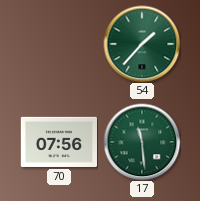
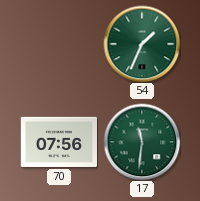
54: 1:37 -> 1:34 (142, 44)
17: 11:29 -> 11:31 (142, 142)
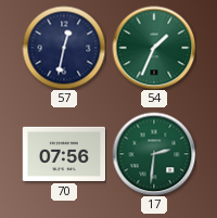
57: none -> 12:32 (64, 48)
17: 11:31 -> 2:31 (154, 154)
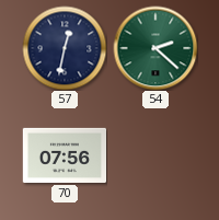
54: 1:34 -> 2:22 (155, 48)
17: 2:31 -> none (154, 154)
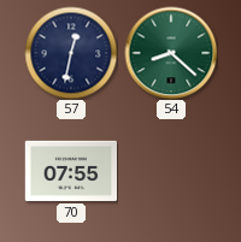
54: 2:22 -> 8:22 (171, 53)
70: 07:56 -> 07:55 (70, 171)
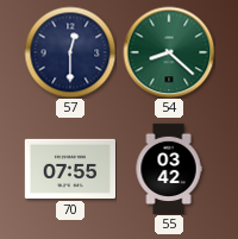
57: 12:32 -> 12:30 (70, 52)
55: none -> 03:42 (169, 169)
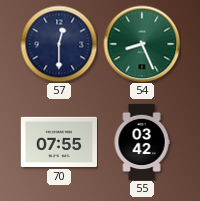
54: 8:22 -> 8:26 (142, 44)
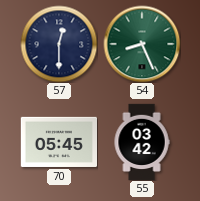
70: 07:55 -> 05:45 (58, 142)
